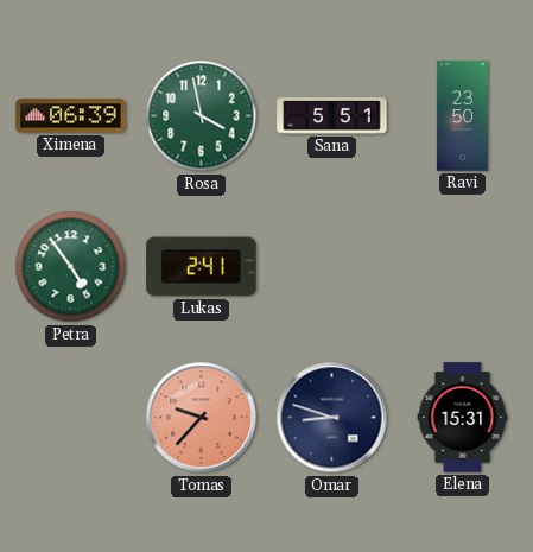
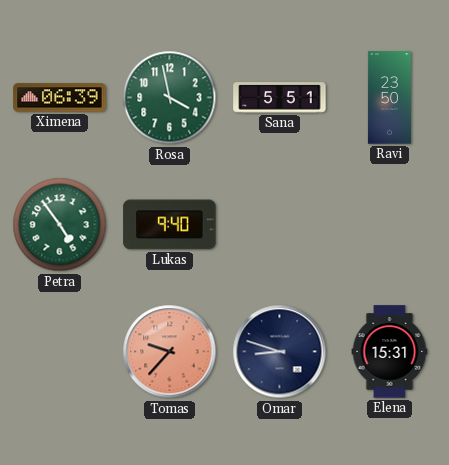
Lukas: 2:41 -> 9:40 (170, 225)
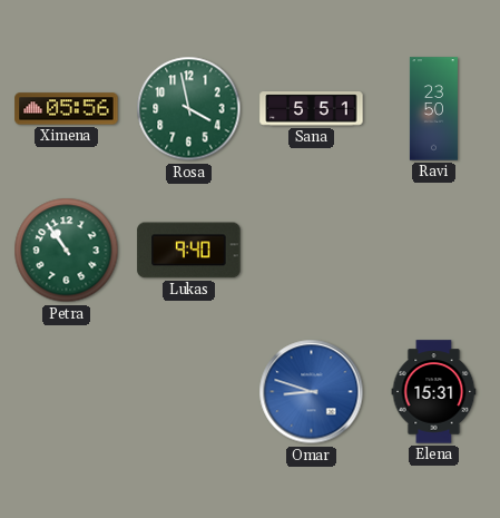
Ximena: 06:39 -> 05:56 (67, 109)
Petra: 4:54 -> 10:54 (67, 251)
Tomas: 9:37 -> none (170, 352)
Omar dial: navy -> blue (312, 392)
